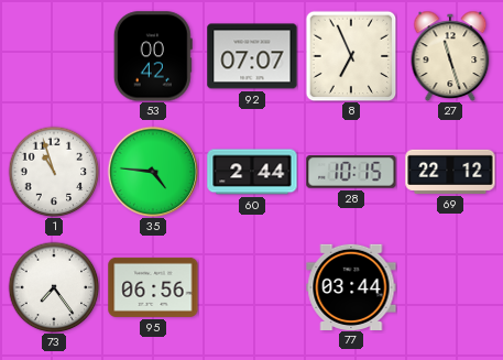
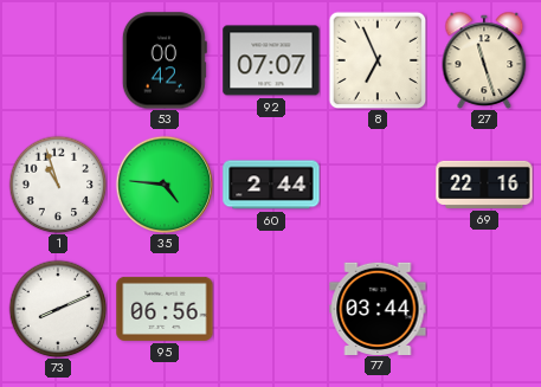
28: 10:15 -> none (351, 172)
69: 22:12 -> 22:16 (484, 185)
73: 7:24 -> 8:11 (58, 309)
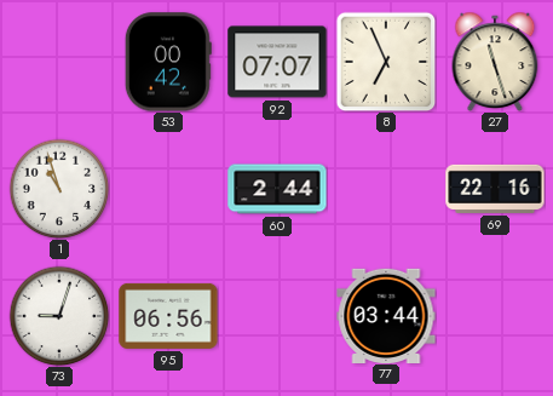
35: 4:46 -> none (165, 185)
73: 8:11 -> 9:03 (59, 316)
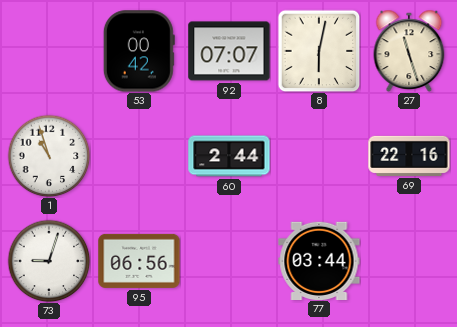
8: 6:56 -> 6:02 (319, 51)
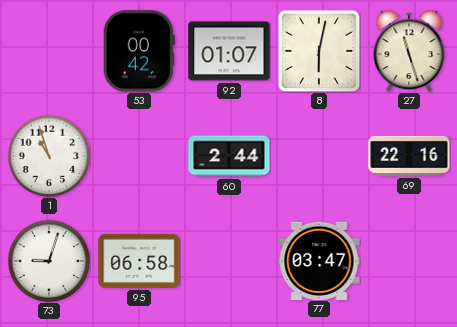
92: 07:07 -> 01:07 (229, 51)
95: 06:56 -> 06:58 (139, 261)
77: 03:44 -> 03:47 (319, 260)
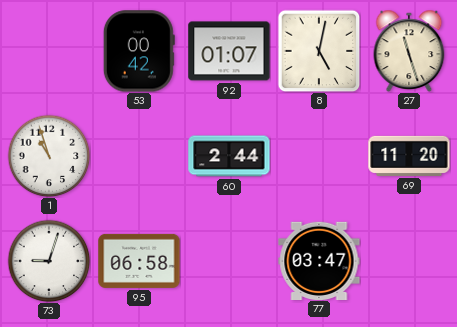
8: 6:02 -> 5:02 (319, 51)
69: 22:16 -> 11:20 (409, 156)
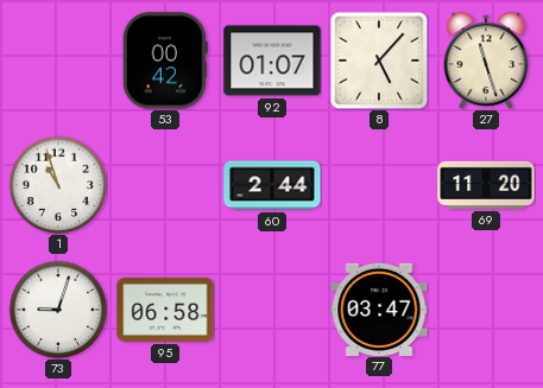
8: 5:02 -> 5:07 (379, 61)
